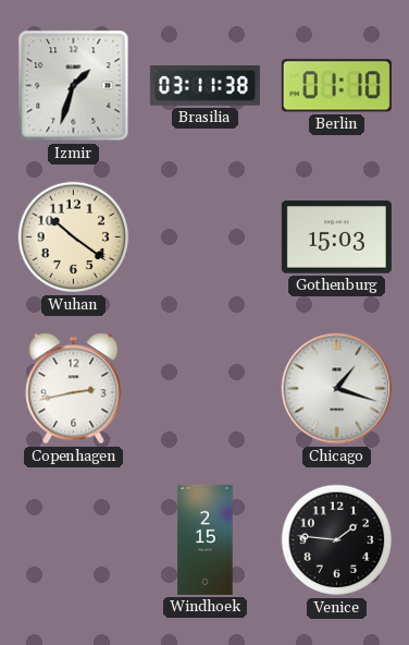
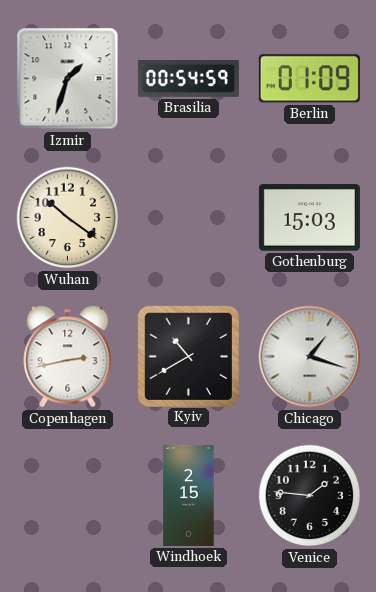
Brasilia: 03:11 -> 00:54 (188, 79)
Berlin: 01:10 -> 01:09 (309, 79)
Kyiv: none -> 10:40 (188, 356)
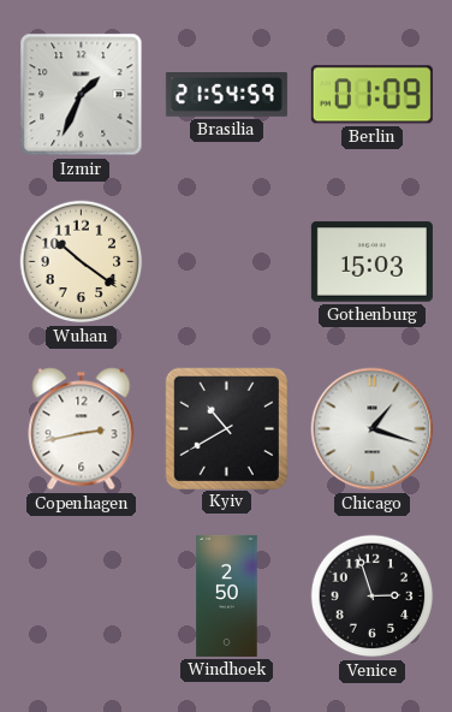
Izmir: 1:33 -> 1:34 (82, 95)
Brasilia: 00:54 -> 21:54 (226, 95)
Windhoek: 2:15 -> 2:50 (227, 595)
Venice: 1:46 -> 2:57 (373, 597)
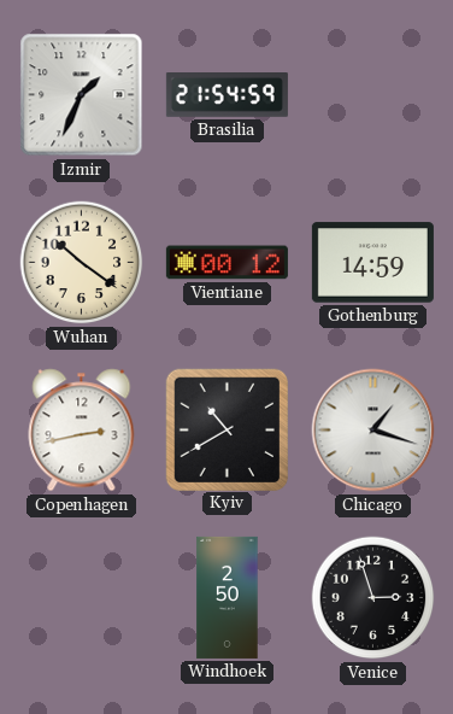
Berlin: 01:09 -> none (371, 95)
Vientiane: none -> 00:12 (226, 263)
Gothenburg: 15:03 -> 14:59 (372, 263)
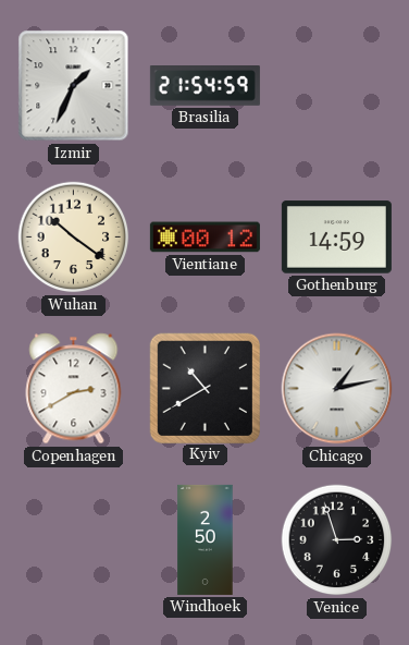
Copenhagen: 2:43 -> 2:40 (74, 389)
Chicago: 1:18 -> 1:13 (337, 389)
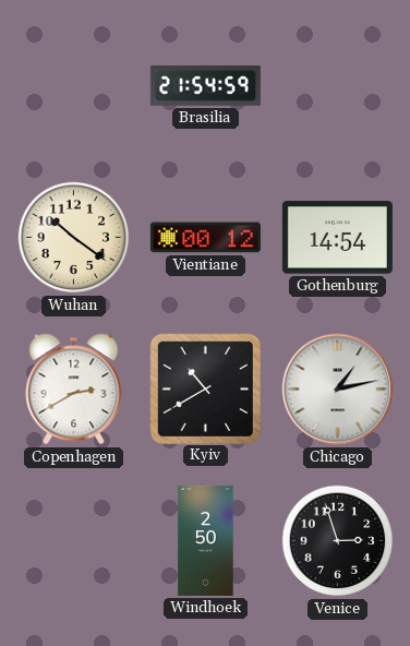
Izmir: 1:34 -> none (74, 86)
Gothenburg: 14:59 -> 14:54 (337, 238)
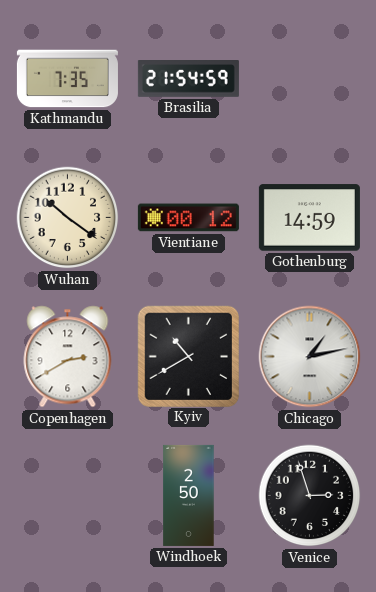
Kathmandu: none -> 7:35 (67, 79)
Gothenburg: 14:54 -> 14:59 (309, 218)
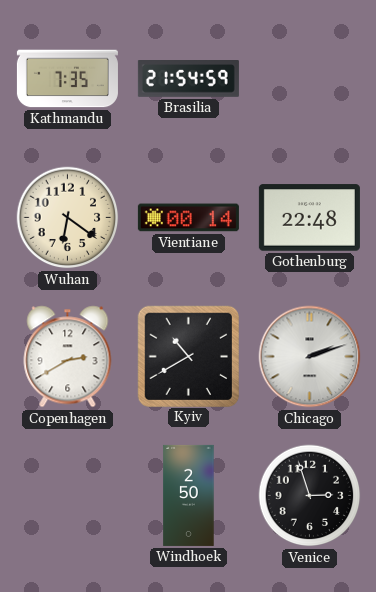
Wuhan: 10:21 -> 6:21 (68, 218)
Vientiane: 00:12 -> 00:14 (188, 218)
Gothenburg: 14:59 -> 22:48 (309, 218)
Chicago: 1:13 -> 2:12 (310, 357)
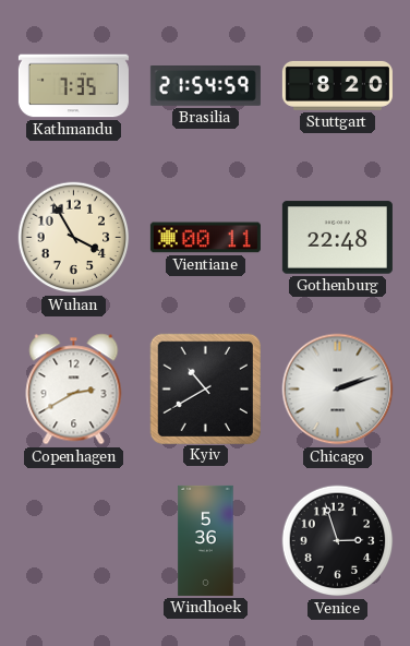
Stuttgart: none -> 8:20 (337, 85)
Wuhan: 6:21 -> 3:55 (74, 238)
Vientiane: 00:14 -> 00:11 (205, 238)
Windhoek: 2:50 -> 5:36 (206, 540)
